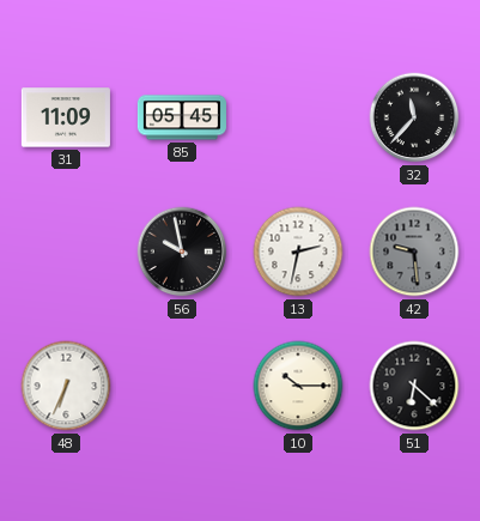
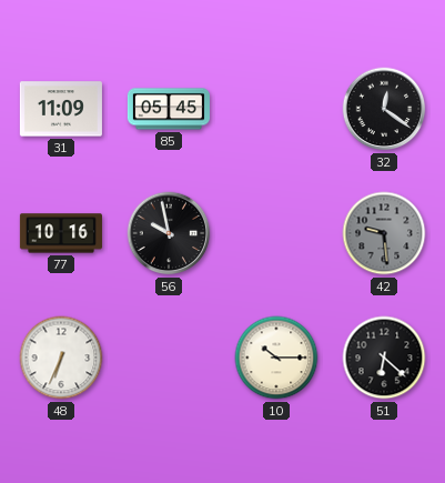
32: 11:37 -> 12:21 (384, 109)
77: none -> 10:16 (61, 233)
13: 2:32 -> none (298, 252)
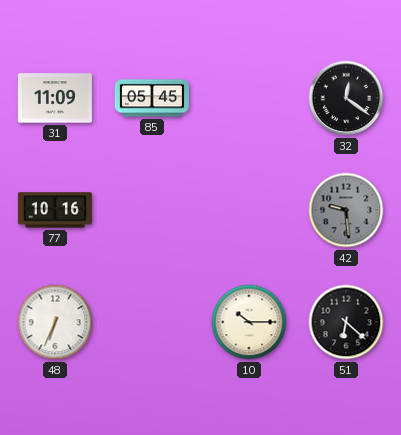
56: 9:58 -> none (169, 233)
